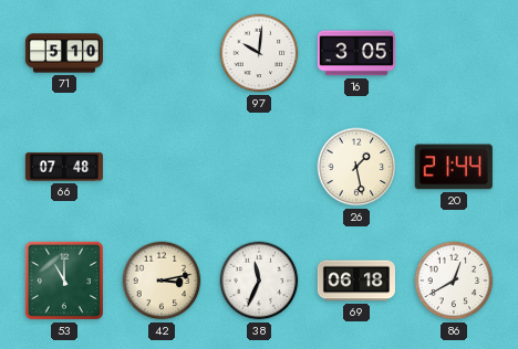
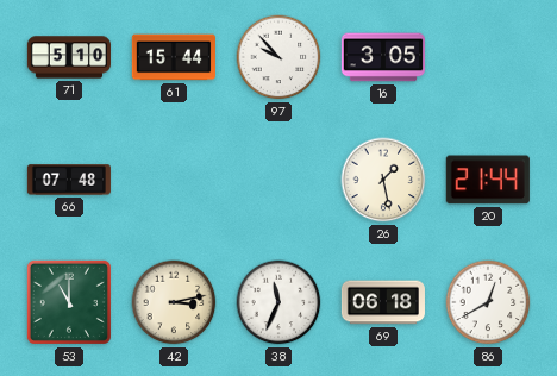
61: none -> 15:44 (174, 57)
97: 10:01 -> 9:53 (278, 57)
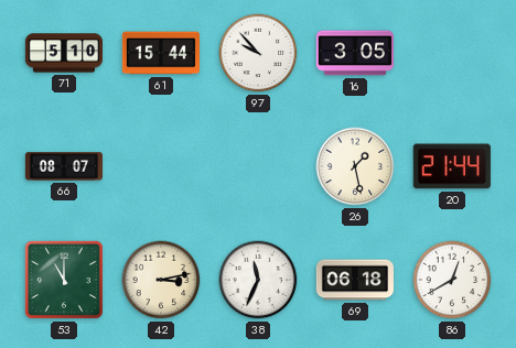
66: 07:48 -> 08:07 (63, 166)
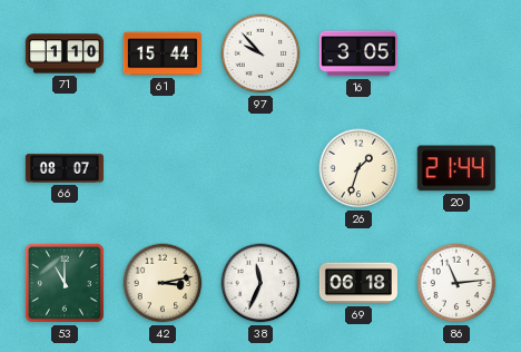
71: 5:10 -> 1:10 (63, 53)
26: 1:28 -> 1:33 (358, 168)
86: 12:40 -> 11:14 (456, 283)
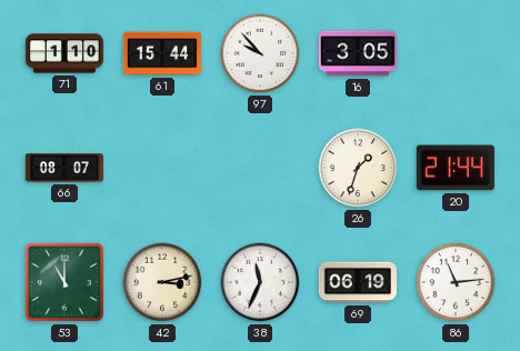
69: 06:18 -> 06:19 (358, 282)
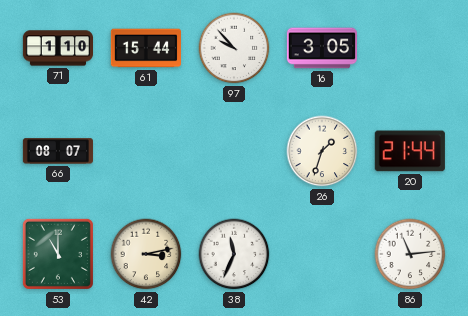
69: 06:19 -> none (358, 282)
